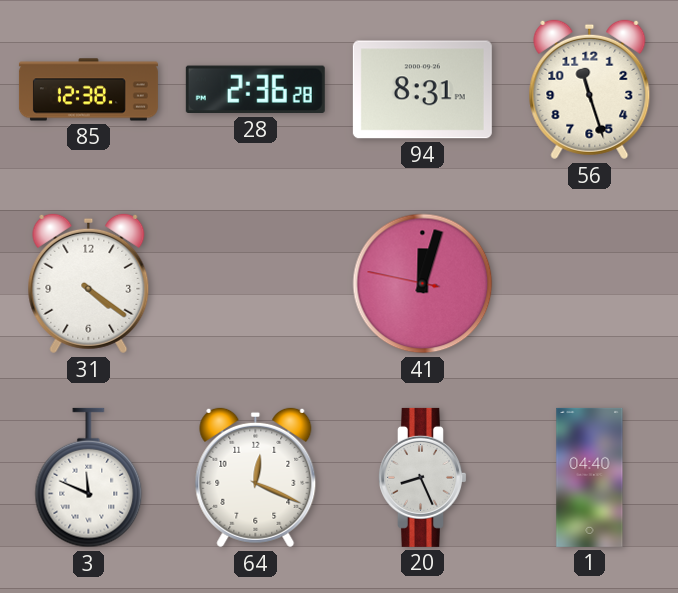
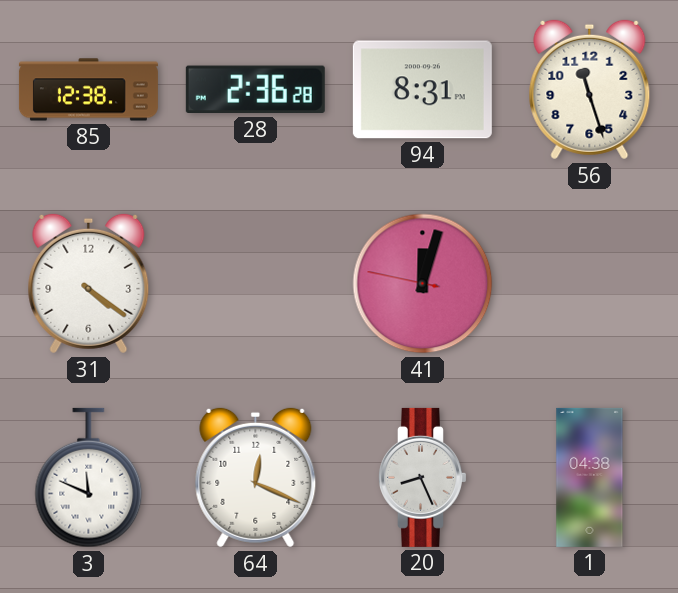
1: 04:40 -> 04:38 (590, 477)
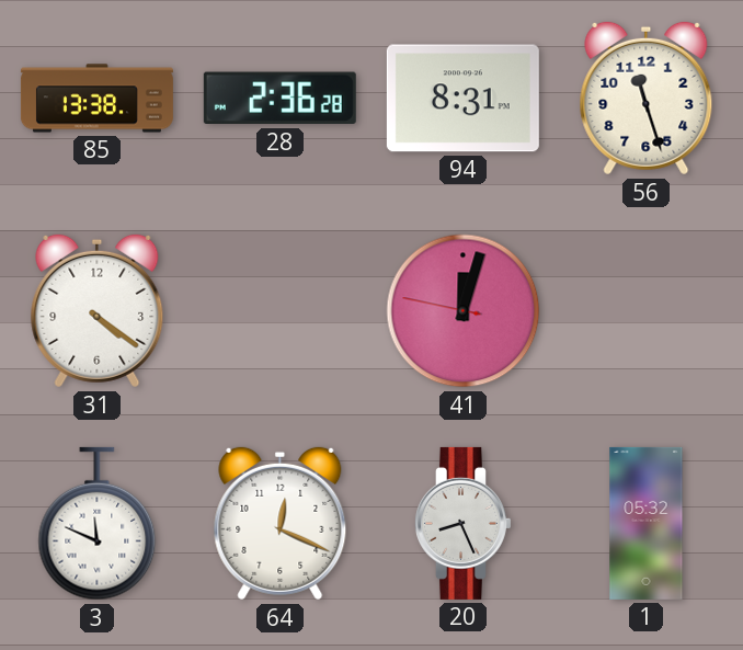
85: 12:38 -> 13:38 (96, 99)
1: 04:38 -> 05:32 (647, 523)
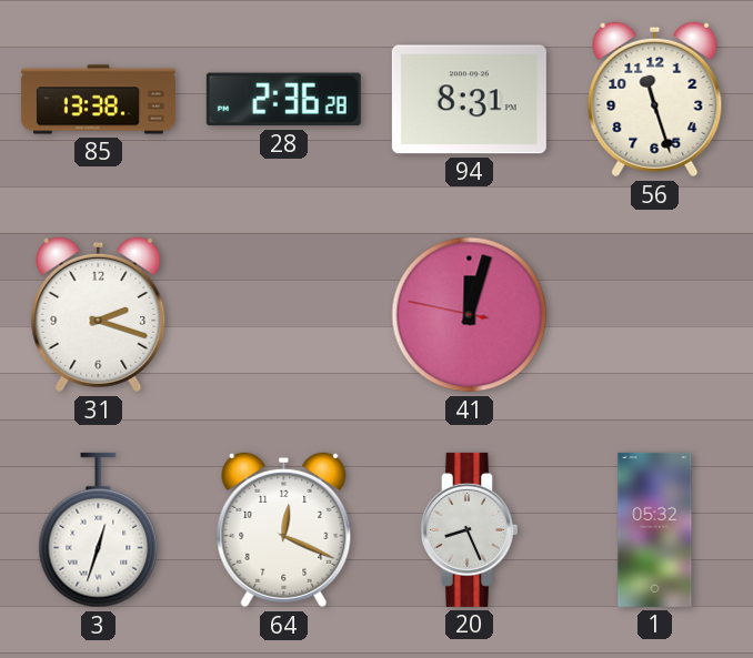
31: 4:21 -> 2:18 (99, 315)
3: 11:49 -> 12:33 (99, 530)
